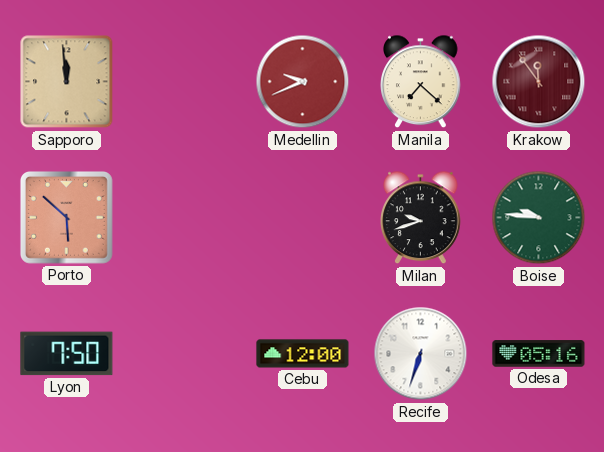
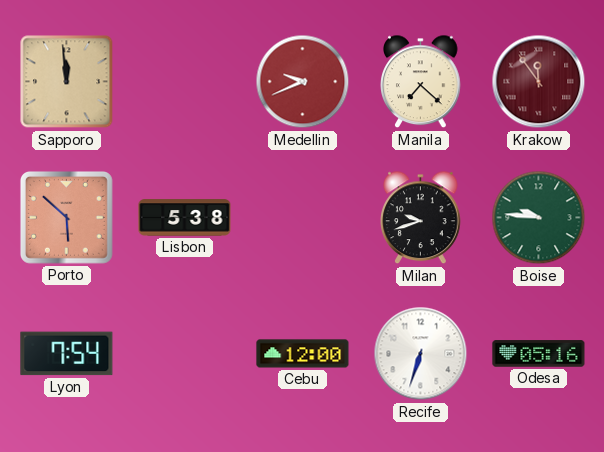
Lisbon: none -> 5:38 (185, 218)
Lyon: 7:50 -> 7:54 (67, 354)
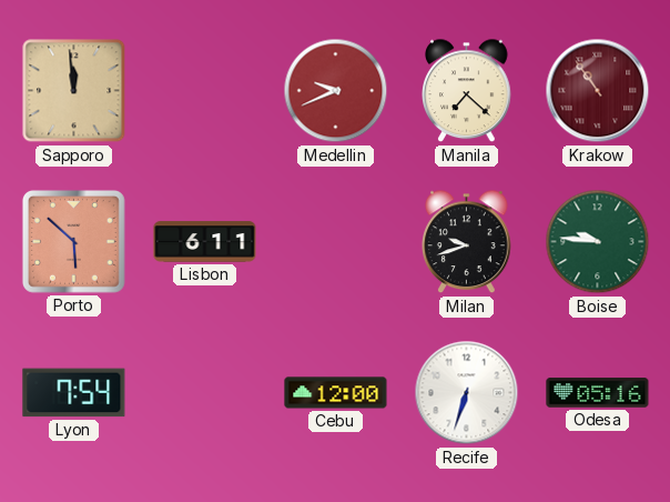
Krakow: 11:54 -> 10:54 (598, 91)
Lisbon: 5:38 -> 6:11 (205, 242)
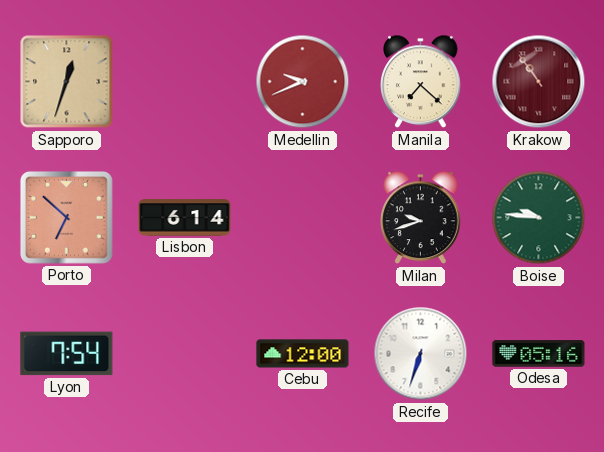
Sapporo: 11:59 -> 12:33 (67, 82)
Porto: 5:52 -> 6:52 (66, 217)
Lisbon: 6:11 -> 6:14 (185, 218)
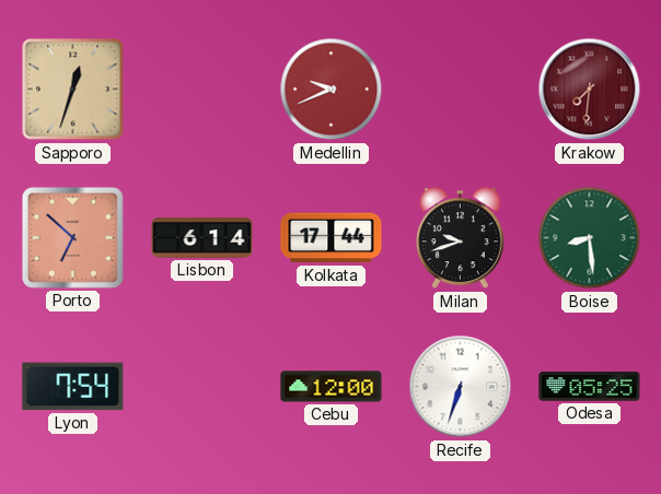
Manila: 7:22 -> none (421, 82)
Krakow: 10:54 -> 7:31 (590, 90)
Kolkata: none -> 17:44 (332, 238)
Boise: 9:46 -> 8:29 (590, 238)
Odesa: 05:16 -> 05:25 (590, 387)
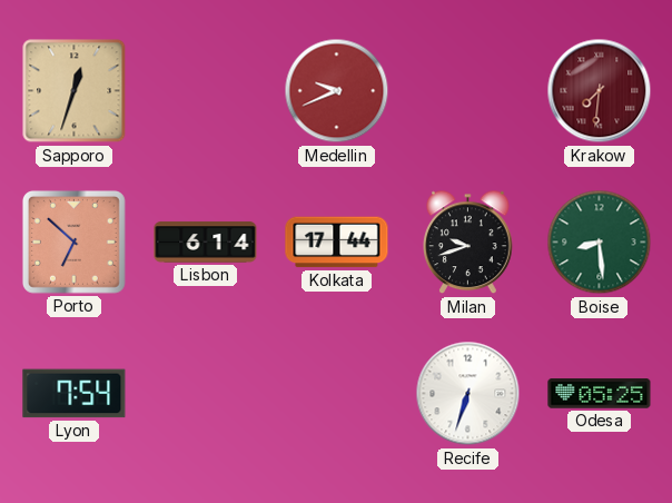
Cebu: 12:00 -> none (332, 387)
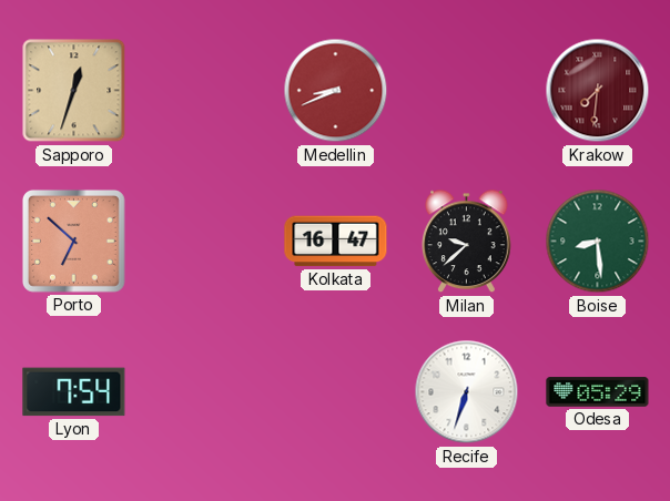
Medellin: 9:41 -> 8:41 (336, 91)
Lisbon: 6:14 -> none (206, 243)
Kolkata: 17:44 -> 16:47 (336, 242)
Milan: 9:42 -> 9:38 (467, 242)
Odesa: 05:25 -> 05:29 (598, 392)
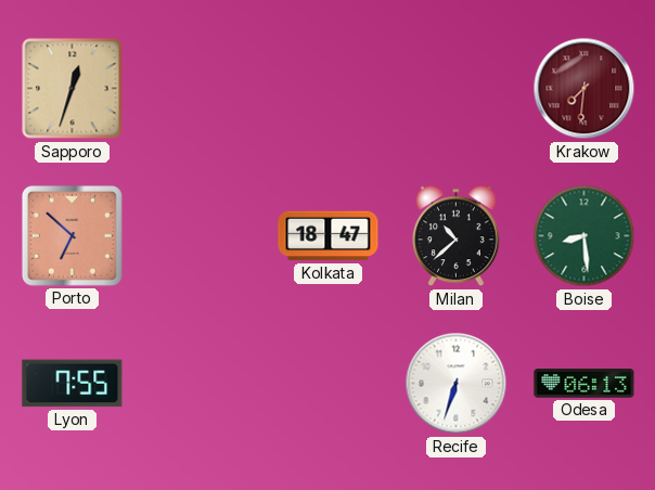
Medellin: 8:41 -> none (336, 91)
Kolkata: 16:47 -> 18:47 (329, 236)
Milan: 9:38 -> 10:38 (457, 236)
Lyon: 7:54 -> 7:55 (73, 384)
Odesa: 05:29 -> 06:13 (585, 384)
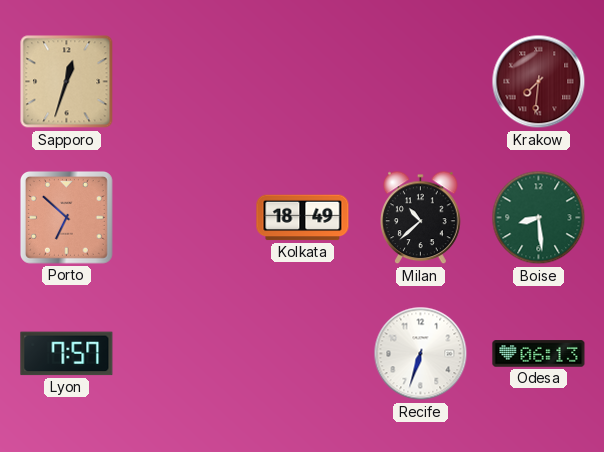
Kolkata: 18:47 -> 18:49 (303, 218)
Lyon: 7:55 -> 7:57 (67, 354)
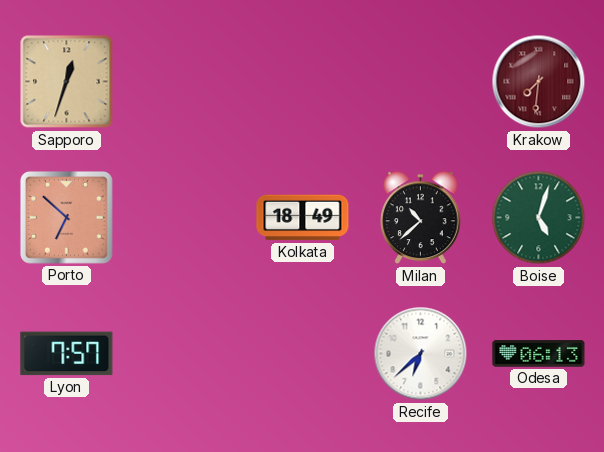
Boise: 8:29 -> 5:03 (539, 218)
Recife: 6:33 -> 6:38 (421, 354)
